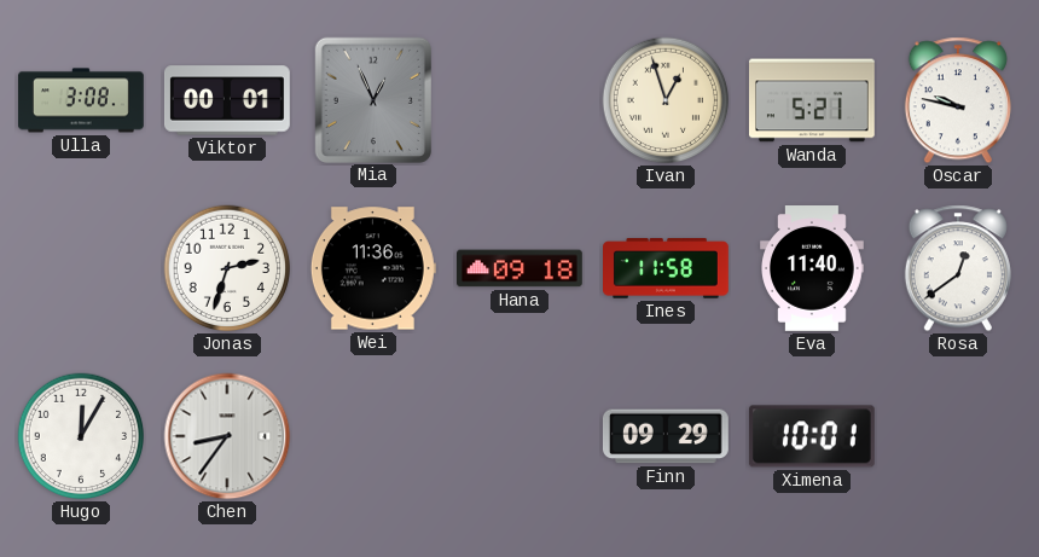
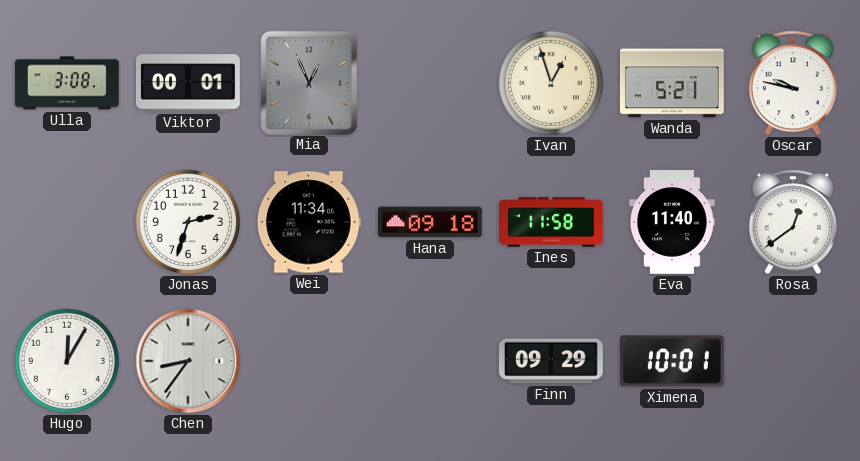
Wei: 11:36 -> 11:34 (309, 222)
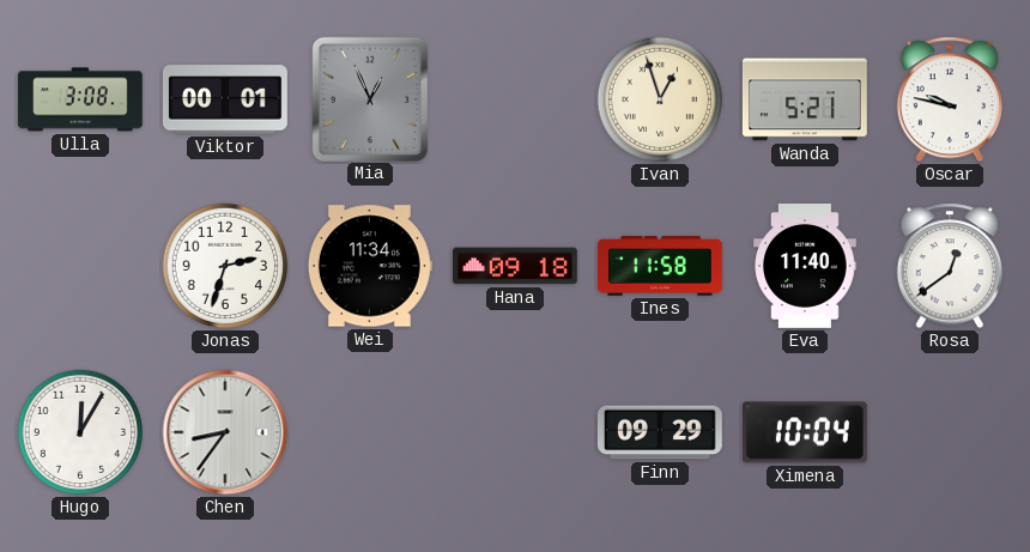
Ximena: 10:01 -> 10:04 (805, 432)
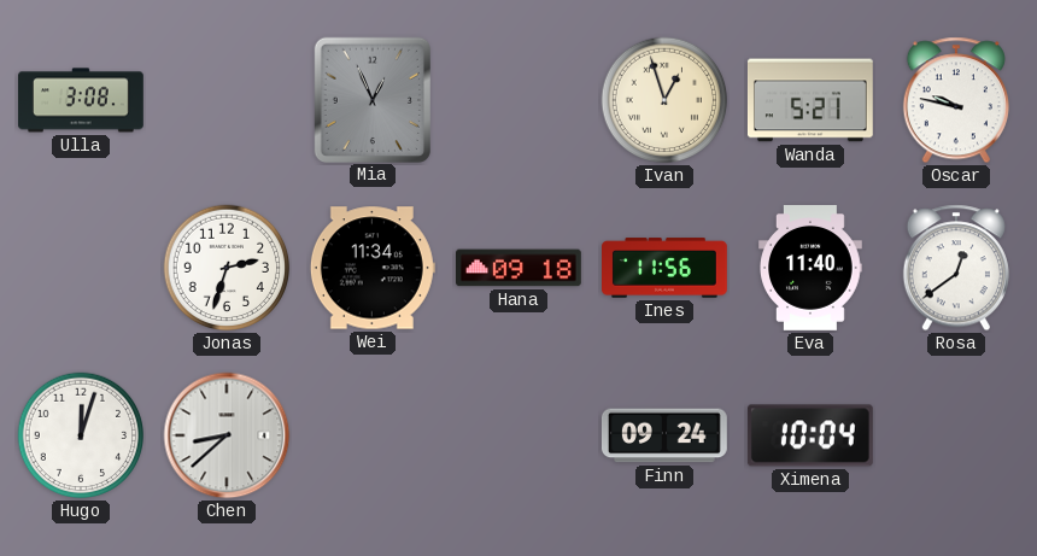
Viktor: 00:01 -> none (225, 99)
Ines: 11:58 -> 11:56 (666, 268)
Hugo: 12:05 -> 12:03 (81, 435)
Chen: 8:36 -> 8:38 (227, 435)
Finn: 09:29 -> 09:24 (664, 435)
